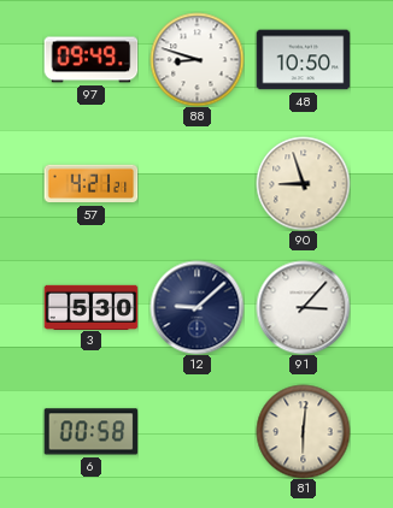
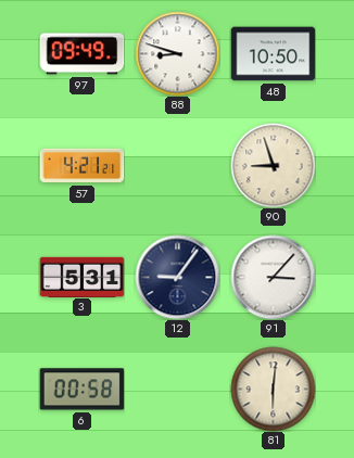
3: 5:30 -> 5:31 (81, 277)
12: 9:08 -> 9:06 (177, 277)
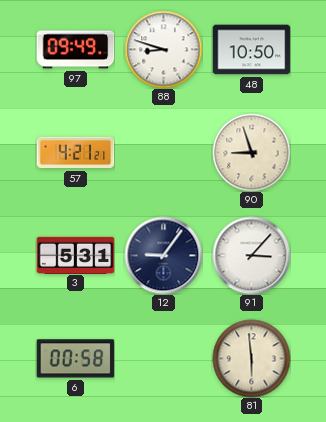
81: 6:01 -> 5:59 (251, 358)
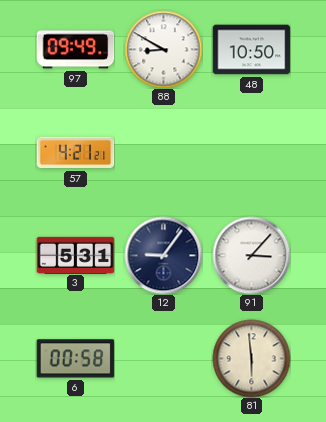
88: 8:48 -> 8:50 (163, 49)
90: 8:57 -> none (251, 152)
